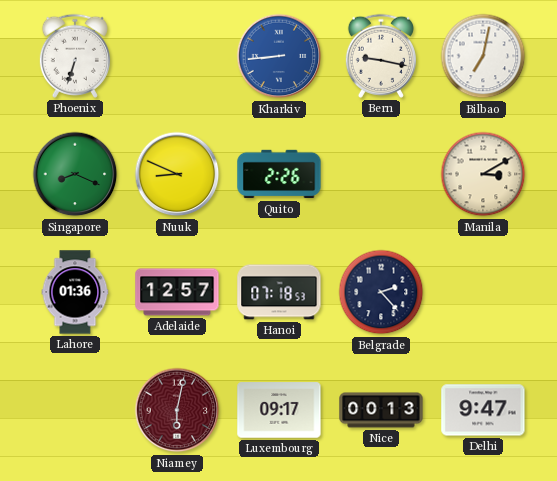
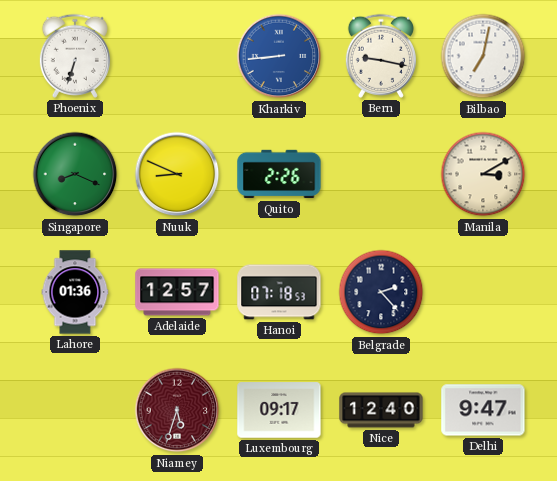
Niamey: 6:02 -> 5:33 (177, 410)
Nice: 00:13 -> 12:40 (381, 410)
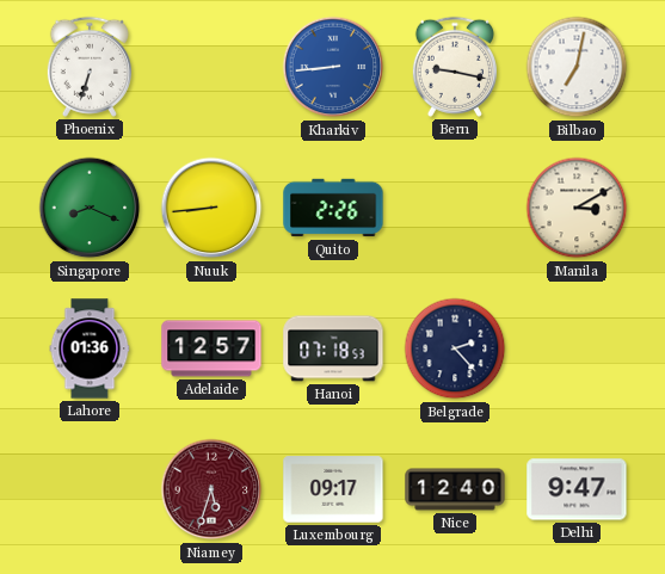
Nuuk: 8:49 -> 8:44 (211, 208)
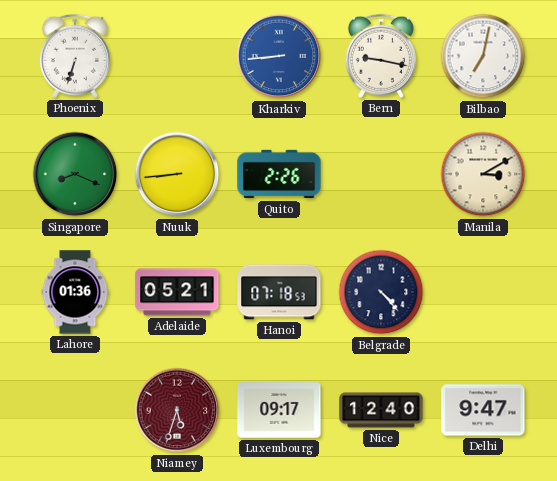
Adelaide: 12:57 -> 05:21 (177, 292)
Belgrade: 2:23 -> 4:23 (381, 292)
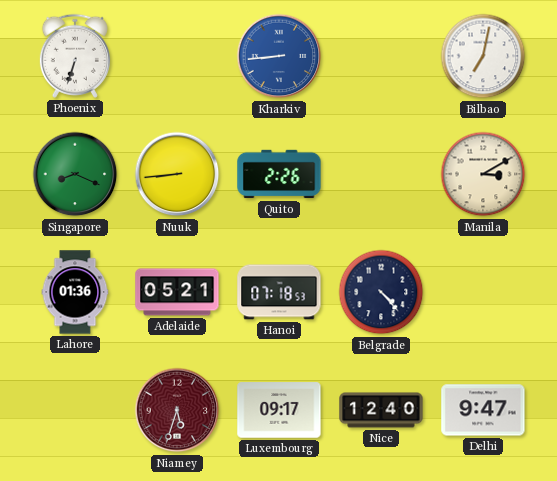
Bern: 9:17 -> none (381, 56)
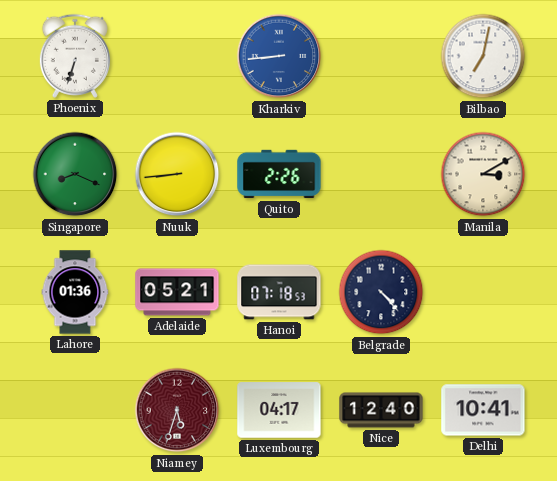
Luxembourg: 09:17 -> 04:17 (279, 410)
Delhi: 9:47 -> 10:41 (483, 410)
